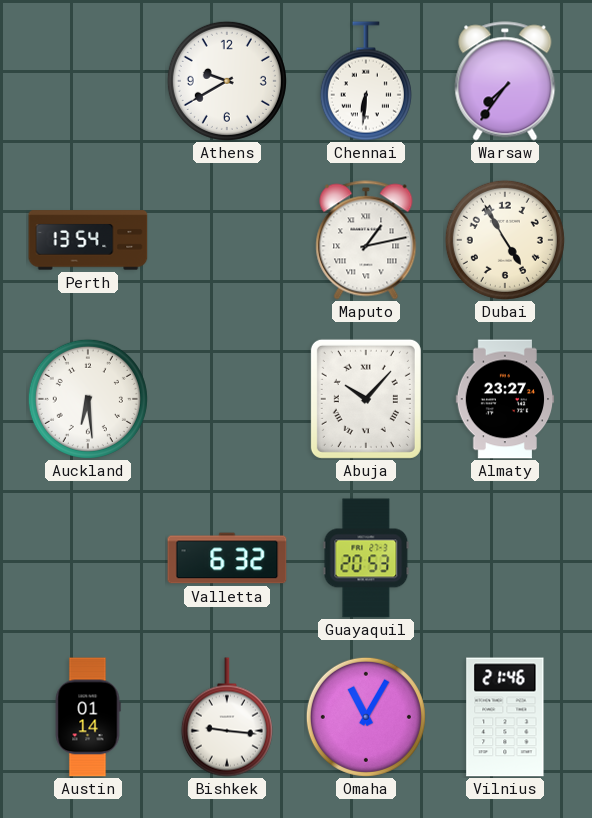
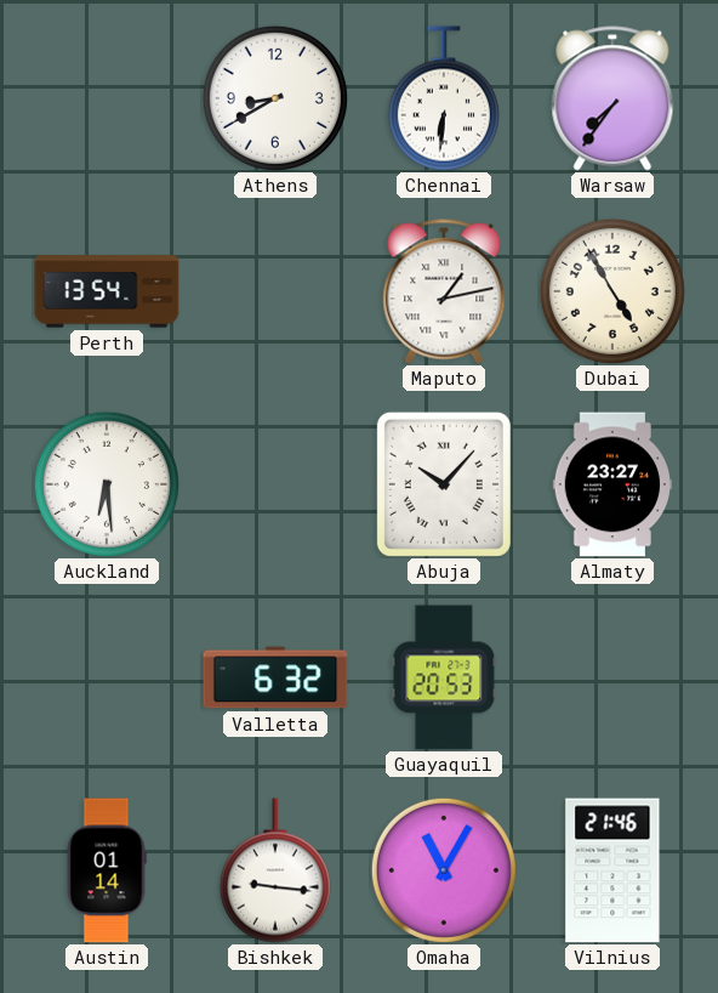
Athens: 9:40 -> 8:40 (275, 98)
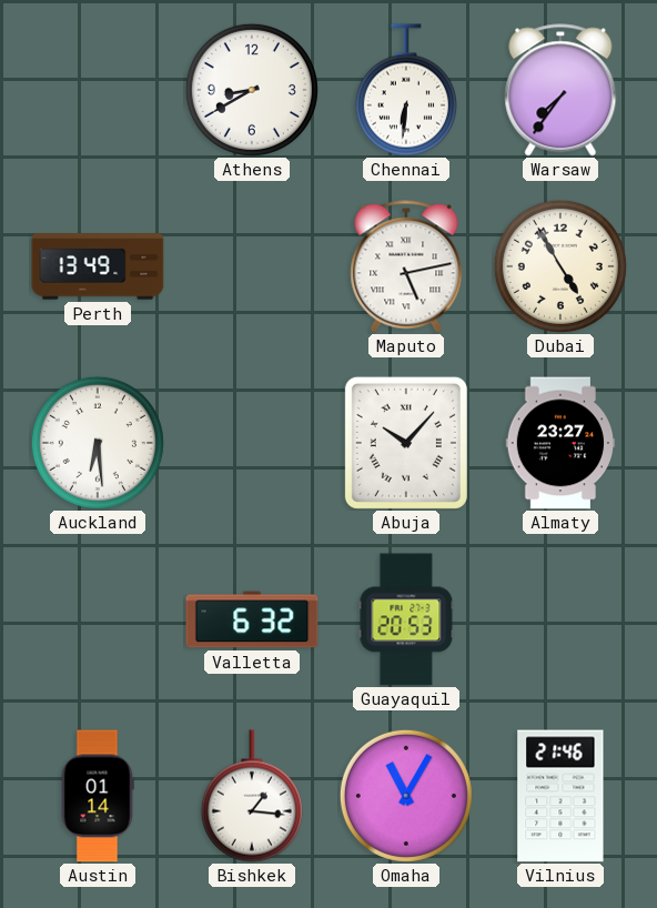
Perth: 13:54 -> 13:49 (98, 266)
Maputo: 1:13 -> 5:13 (406, 266)
Bishkek: 9:16 -> 1:16 (252, 796)
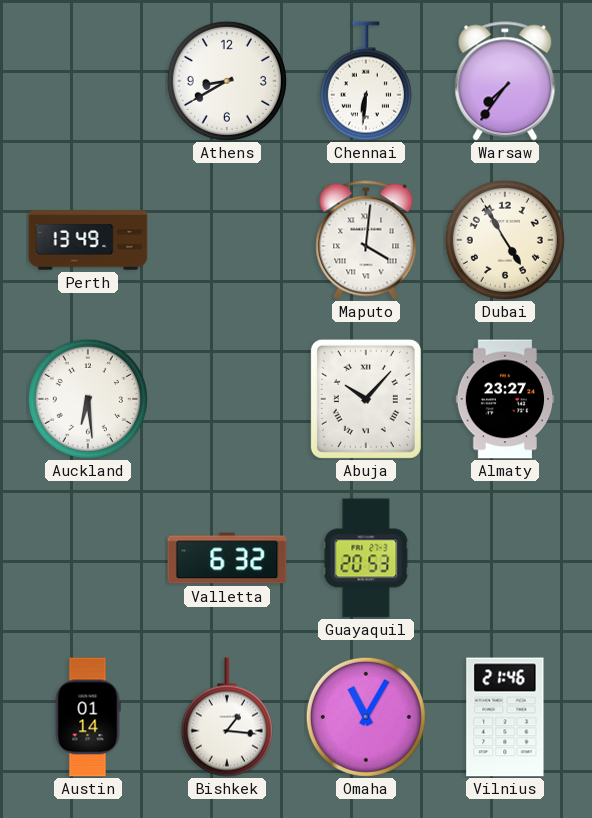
Maputo: 5:13 -> 4:01 (366, 240)
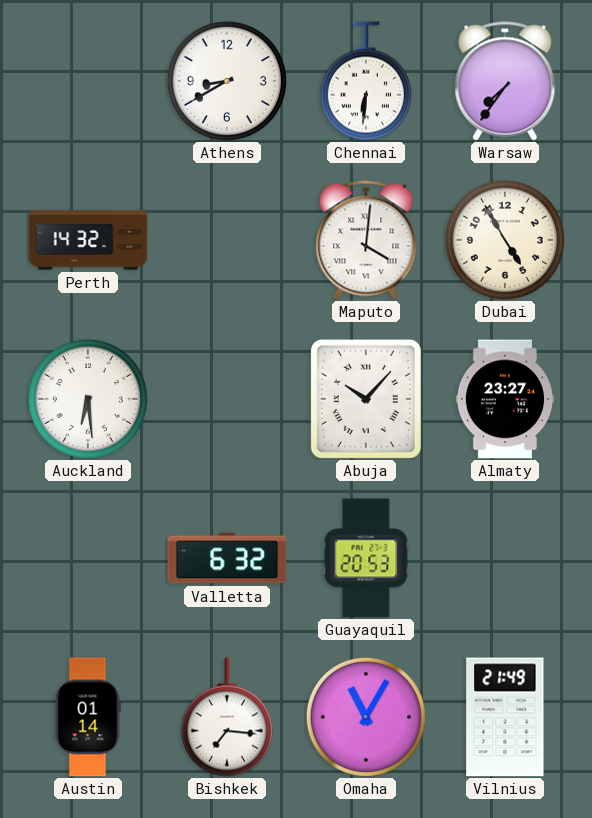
Perth: 13:49 -> 14:32 (88, 240)
Bishkek: 1:16 -> 7:16 (227, 717)
Vilnius: 21:46 -> 21:49 (505, 717)
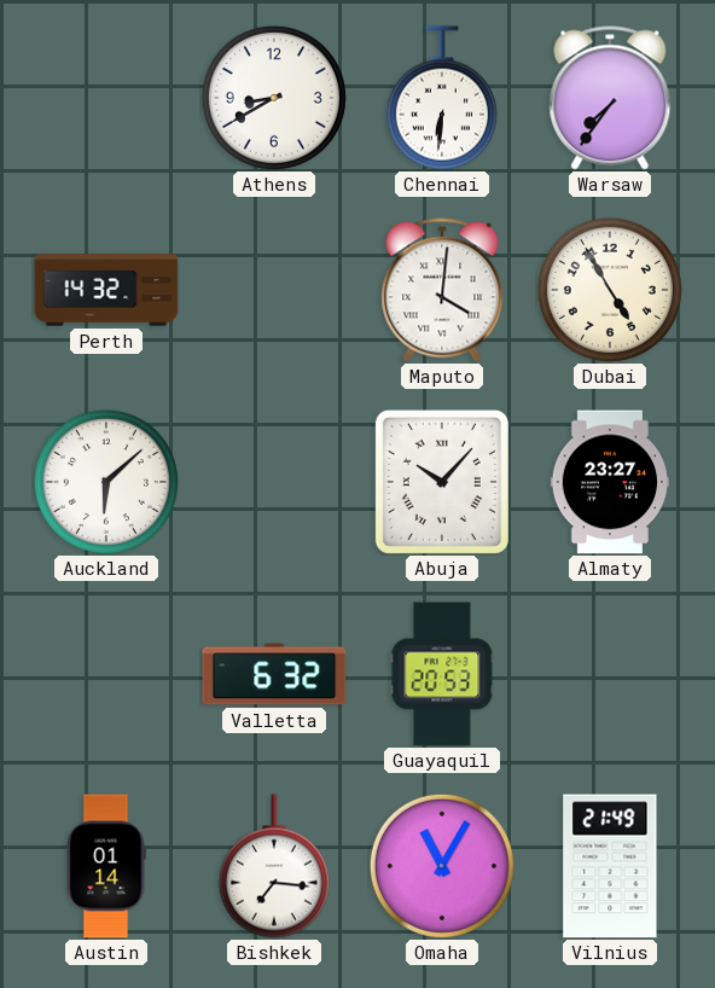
Auckland: 6:29 -> 6:08 (106, 482)
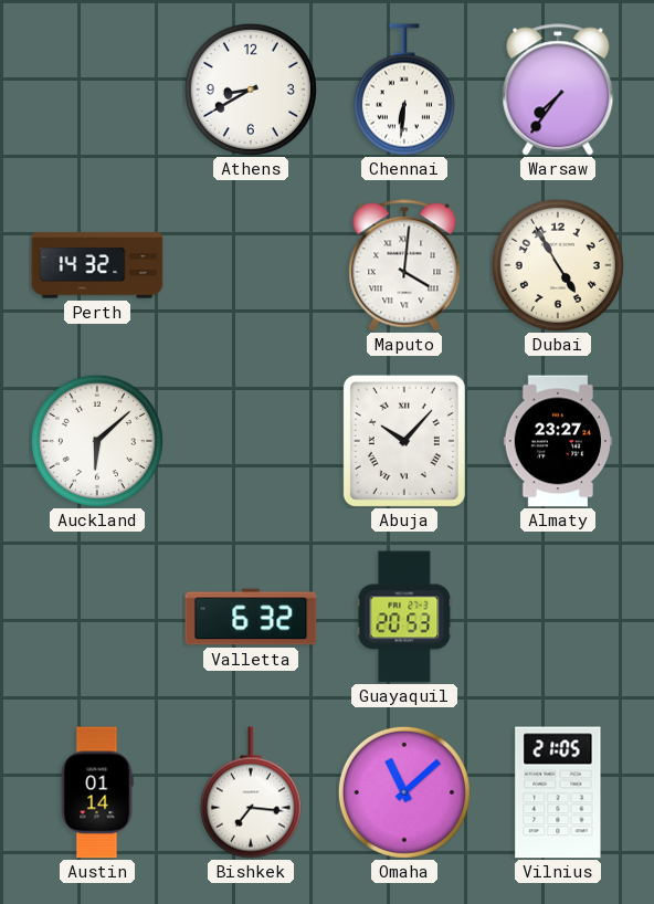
Omaha: 11:05 -> 11:08 (404, 792)
Vilnius: 21:49 -> 21:05 (558, 792)
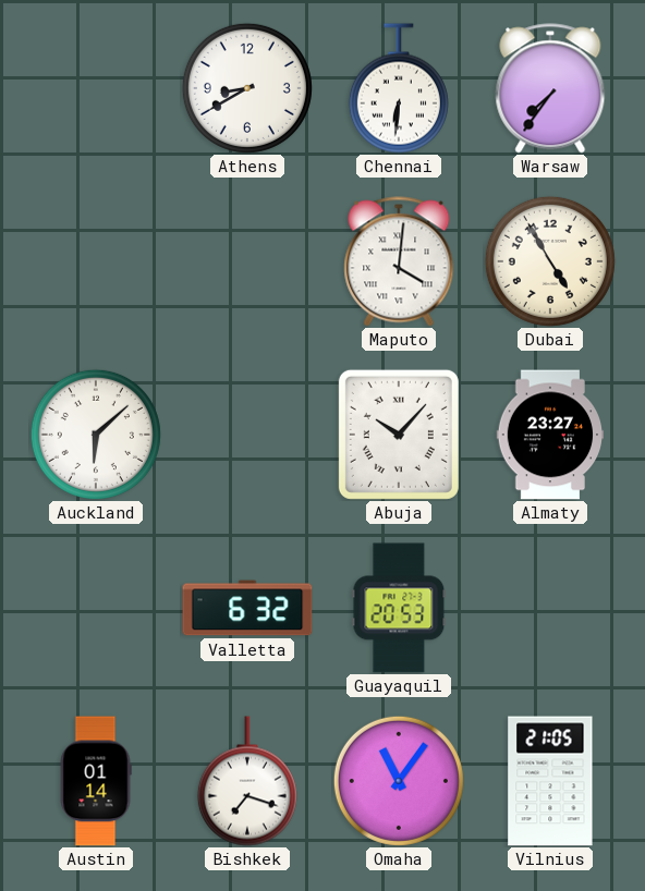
Perth: 14:32 -> none (97, 265)
Bishkek: 7:16 -> 7:18 (247, 781)
Omaha: 11:08 -> 11:06 (399, 781)
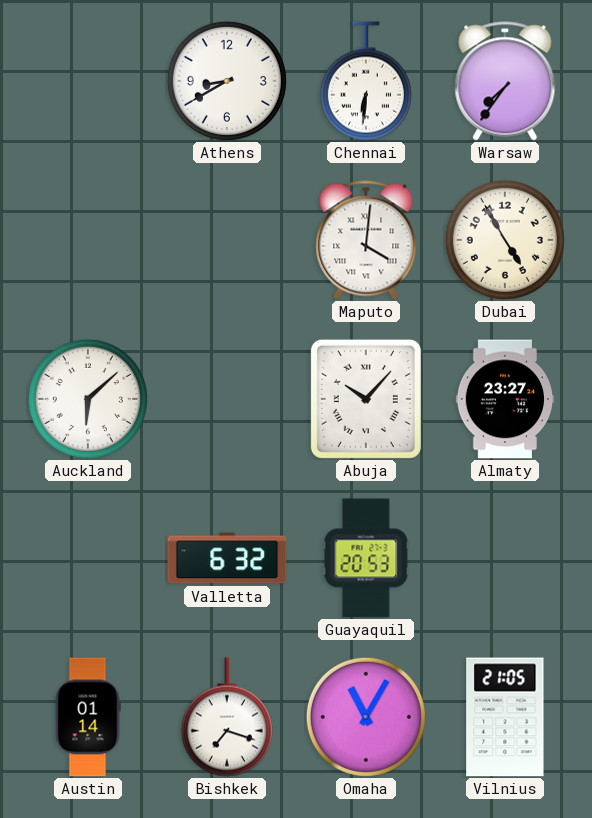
Omaha: 11:06 -> 11:05 (366, 717)
